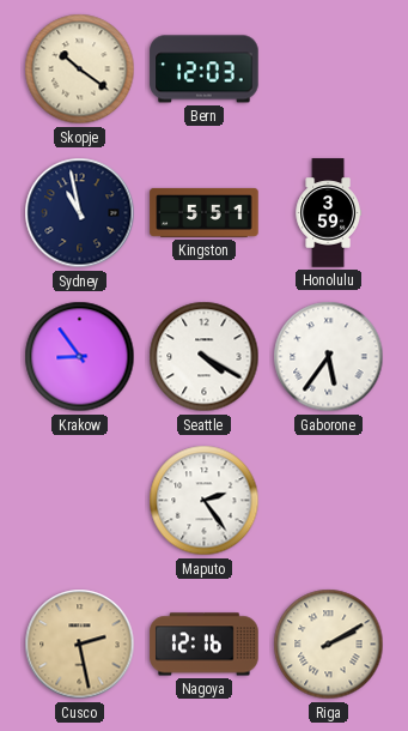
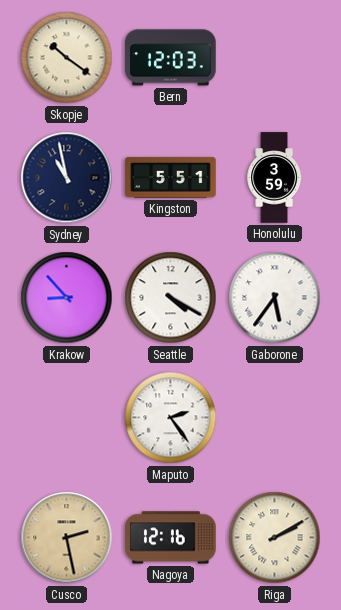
Krakow: 8:54 -> 8:53 (67, 298)
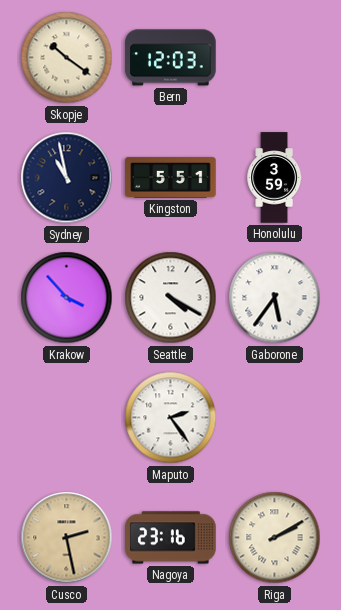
Krakow: 8:53 -> 3:53 (67, 298)
Nagoya: 12:16 -> 23:16 (171, 538)
